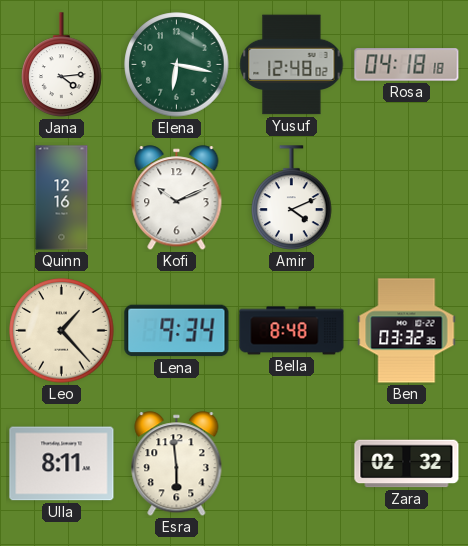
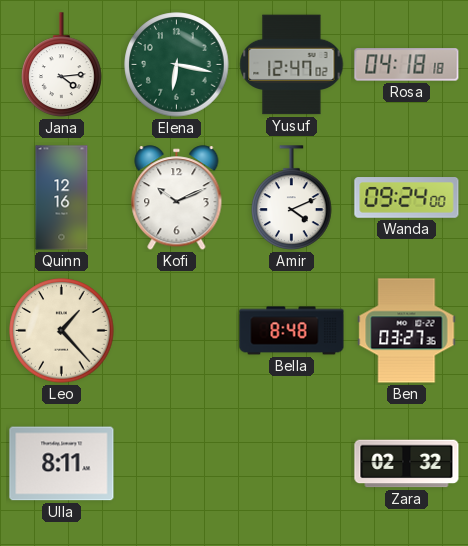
Yusuf: 12:48 -> 12:47 (292, 65)
Wanda: none -> 09:24 (407, 198)
Lena: 9:34 -> none (177, 331)
Ben: 03:32 -> 03:27 (407, 331)
Esra: 5:59 -> none (177, 464)
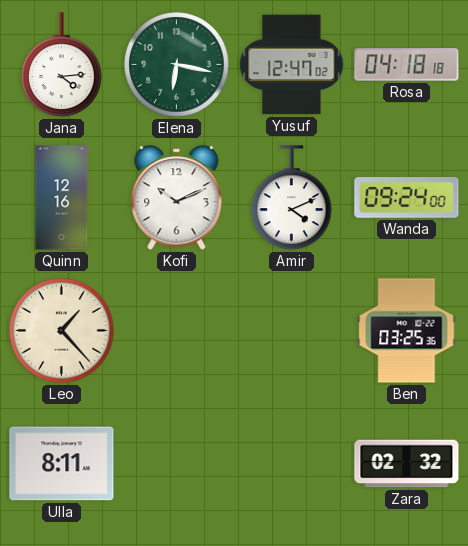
Bella: 8:48 -> none (292, 331)
Ben: 03:27 -> 03:25 (407, 331)
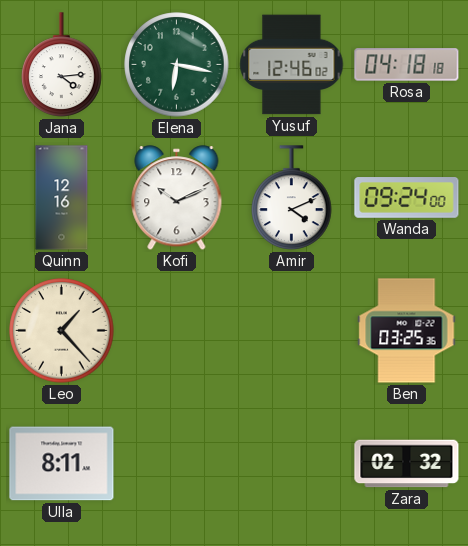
Yusuf: 12:47 -> 12:46 (292, 65)
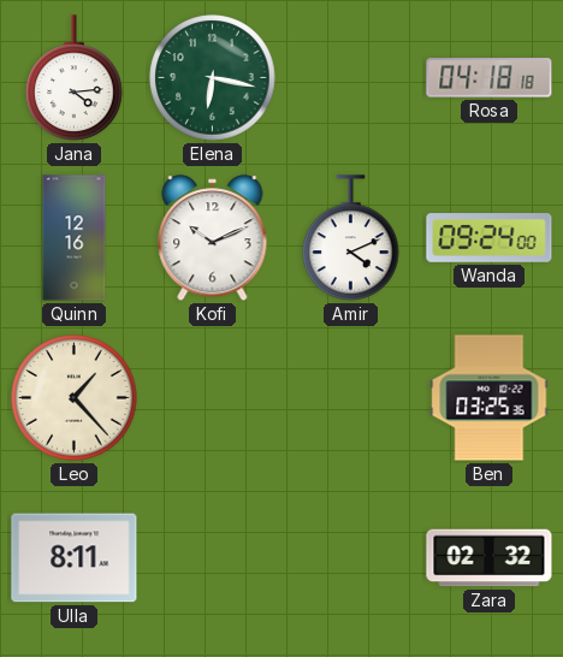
Yusuf: 12:46 -> none (292, 65)
